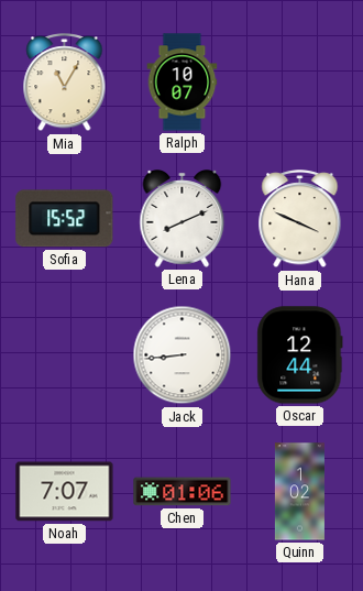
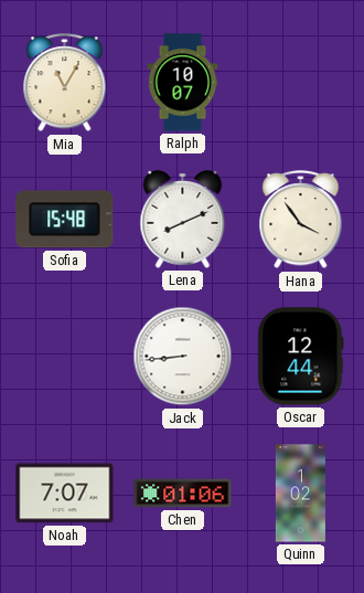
Sofia: 15:52 -> 15:48 (65, 220)
Hana: 3:49 -> 3:54 (301, 220)
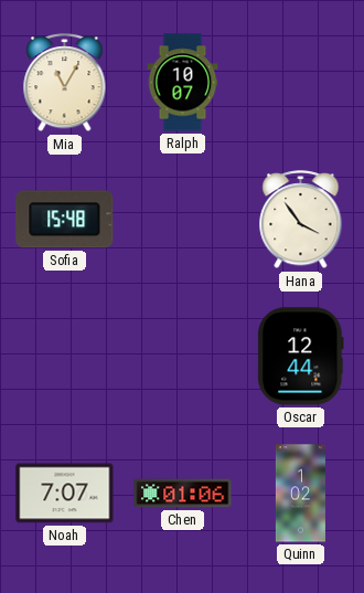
Lena: 8:11 -> none (183, 220)
Jack: 8:44 -> none (183, 357)
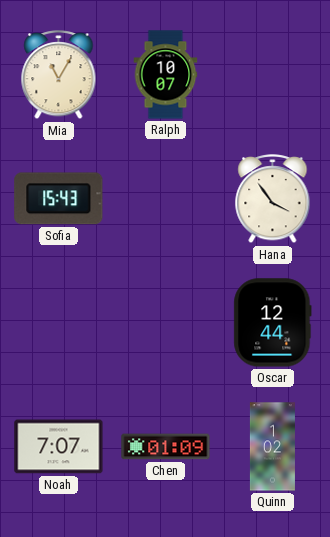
Sofia: 15:48 -> 15:43 (59, 199)
Chen: 01:06 -> 01:09 (166, 447)
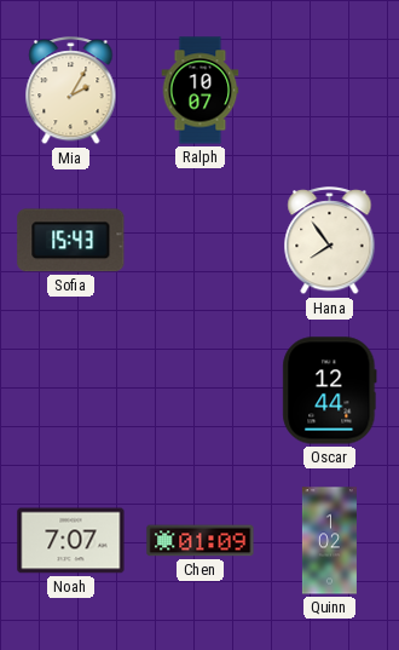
Mia: 11:05 -> 2:05 (71, 91)
Hana: 3:54 -> 7:54 (330, 241)
